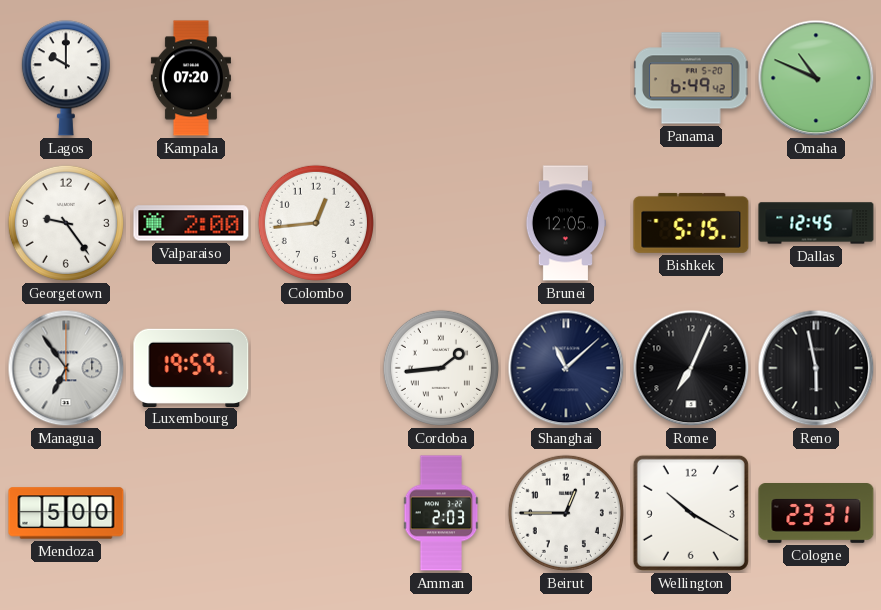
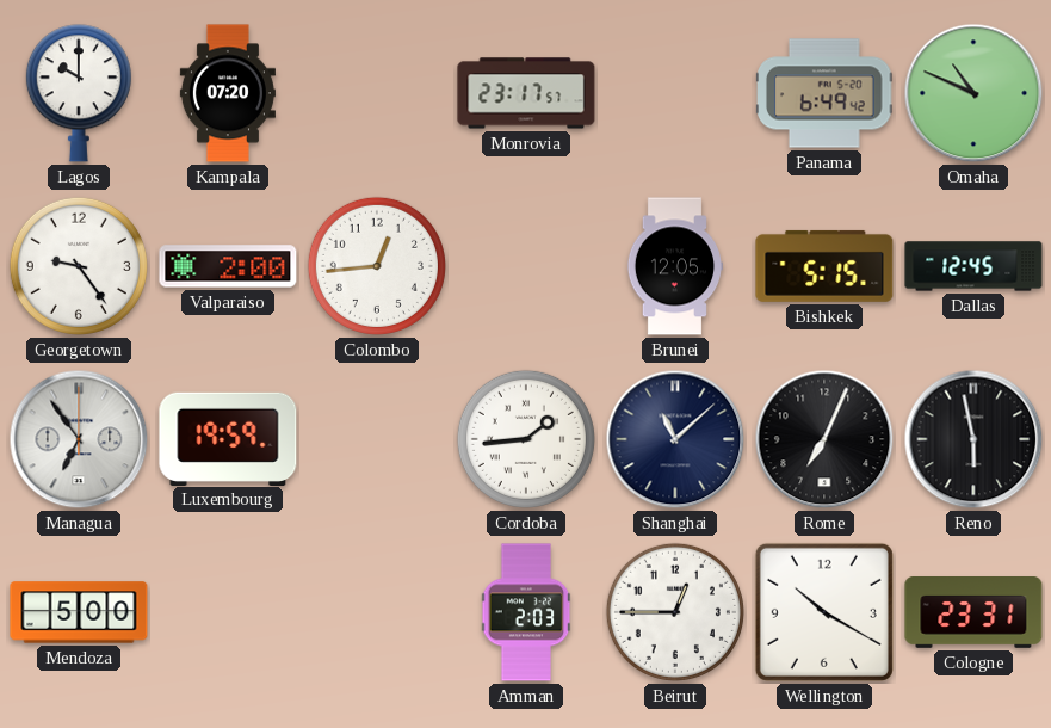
Monrovia: none -> 23:17 (526, 93)
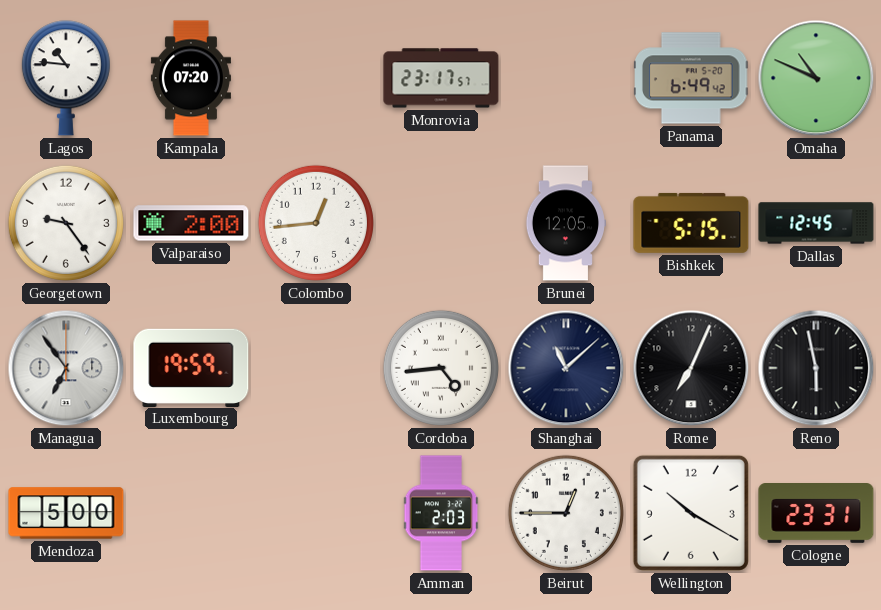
Lagos: 10:00 -> 10:46 (66, 78)
Cordoba: 1:44 -> 4:44 (441, 368)
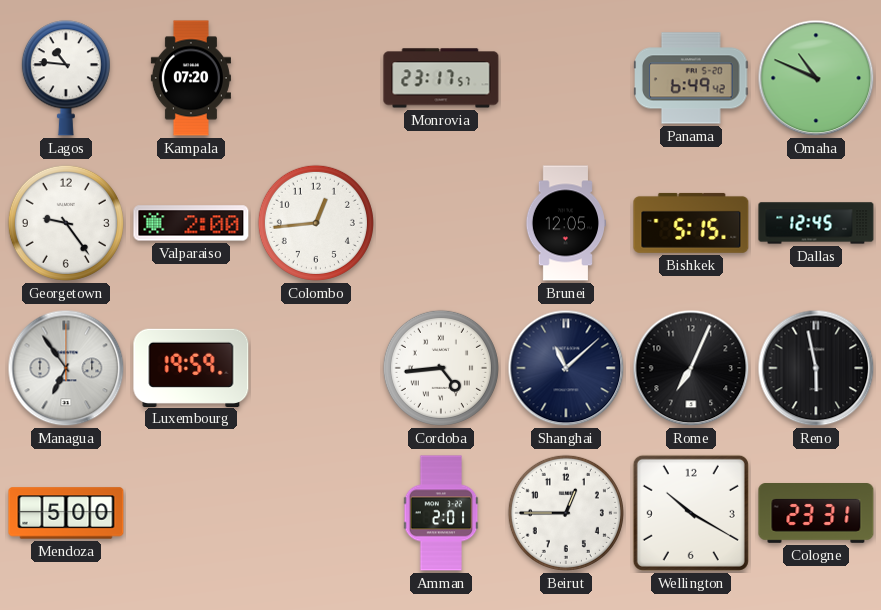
Amman: 2:03 -> 2:01 (441, 513)
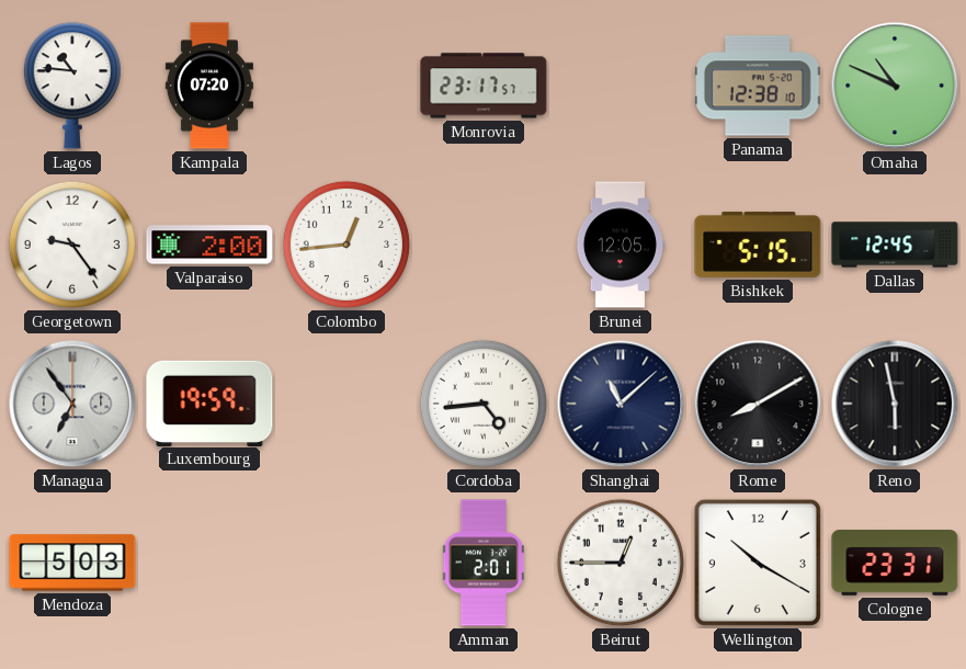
Panama: 6:49 -> 12:38 (759, 86)
Rome: 7:04 -> 8:10 (758, 404)
Mendoza: 5:00 -> 5:03 (72, 563)
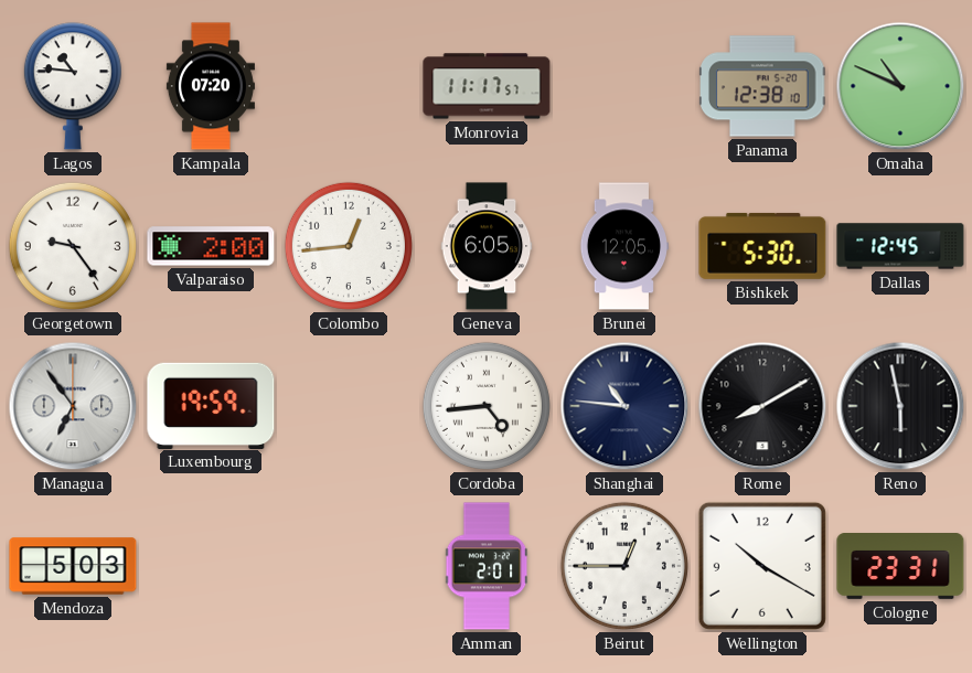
Monrovia: 23:17 -> 11:17 (487, 86)
Geneva: none -> 6:05 (487, 246)
Bishkek: 5:15 -> 5:30 (762, 246)
Shanghai: 11:08 -> 10:46 (624, 406)
